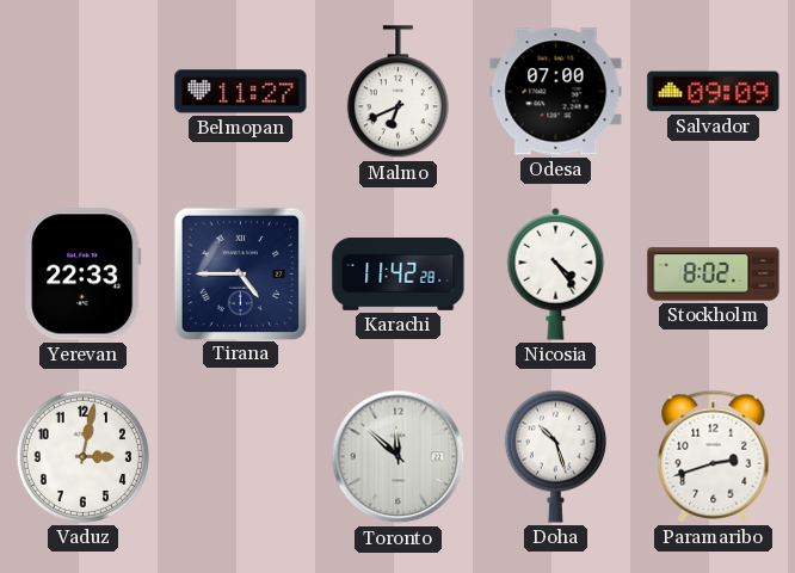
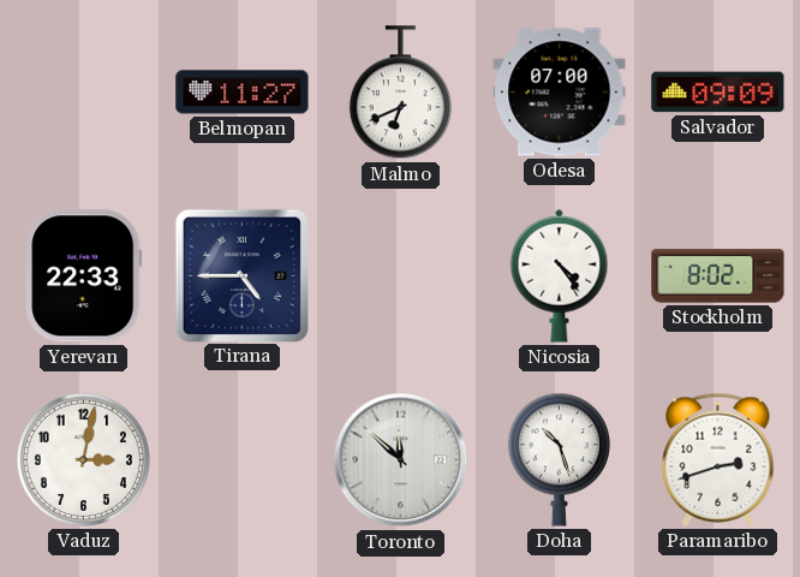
Karachi: 11:42 -> none (399, 273)
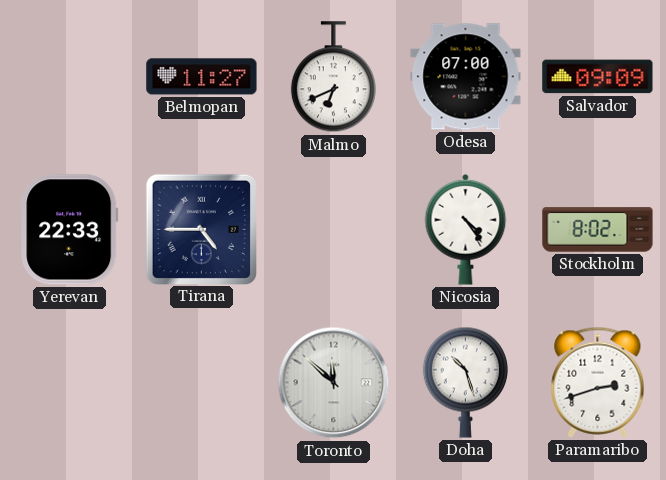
Vaduz: 3:02 -> none (83, 459)
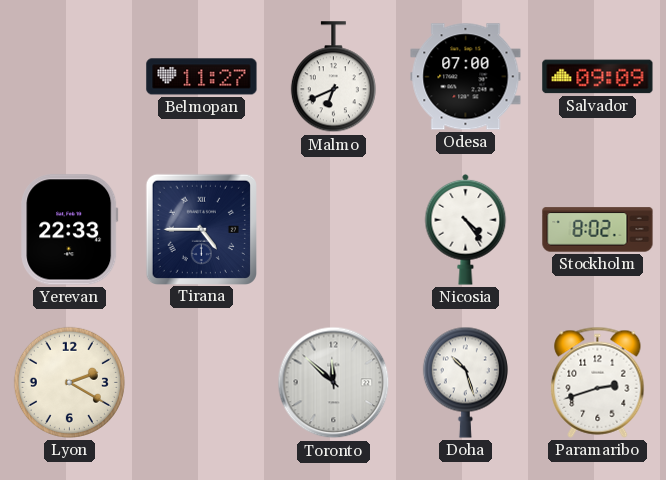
Lyon: none -> 2:20 (69, 382)
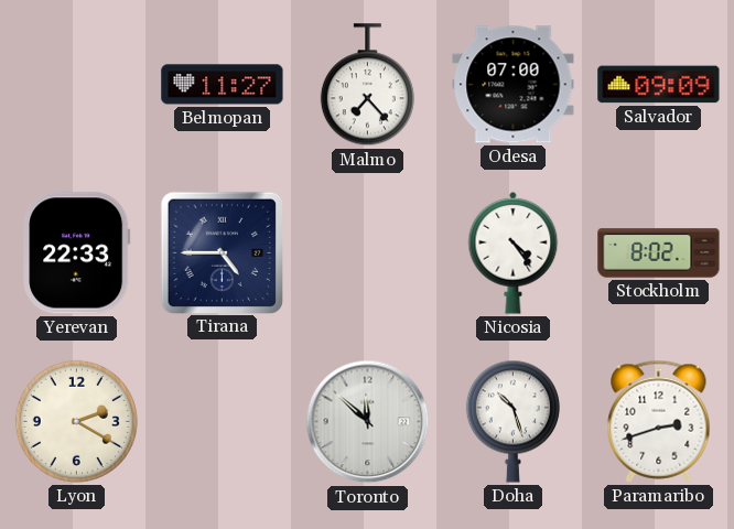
Malmo: 6:41 -> 7:23 (367, 85)
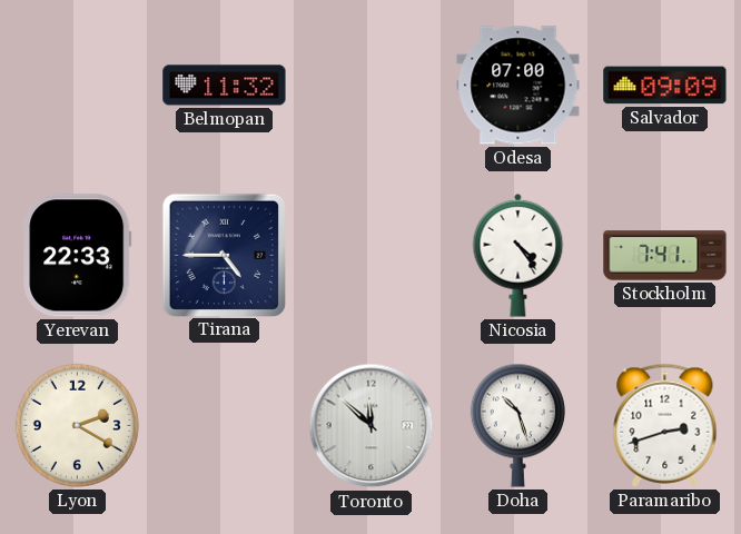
Belmopan: 11:27 -> 11:32 (225, 86)
Malmo: 7:23 -> none (367, 85)
Stockholm: 8:02 -> 7:41 (665, 256)
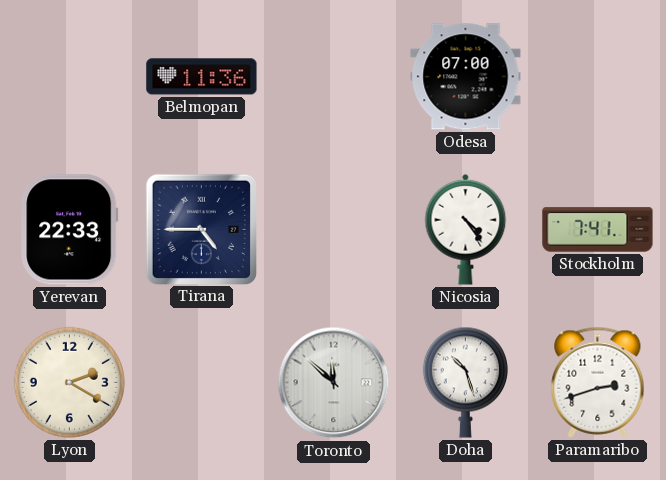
Belmopan: 11:32 -> 11:36 (202, 77)
Salvador: 09:09 -> none (665, 86)
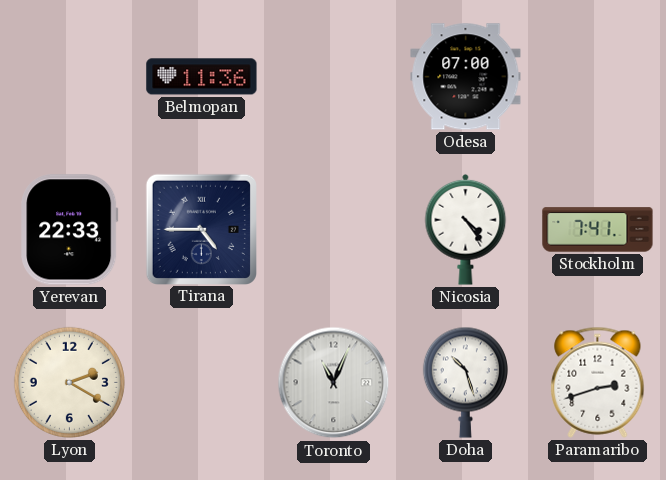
Toronto: 11:52 -> 11:04 (334, 383)
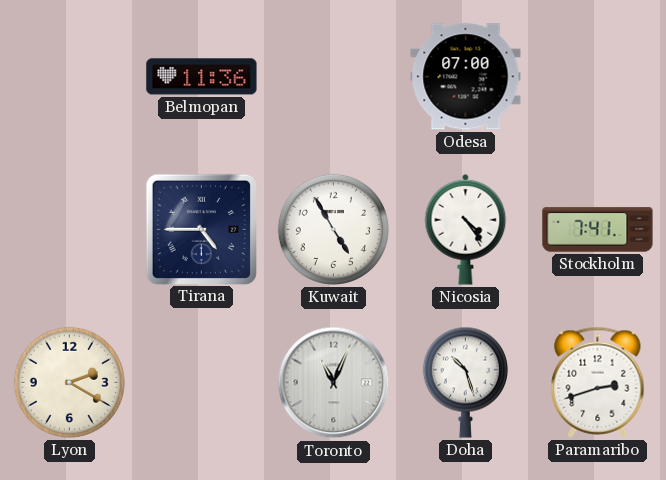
Yerevan: 22:33 -> none (70, 230)
Kuwait: none -> 4:55 (333, 229)
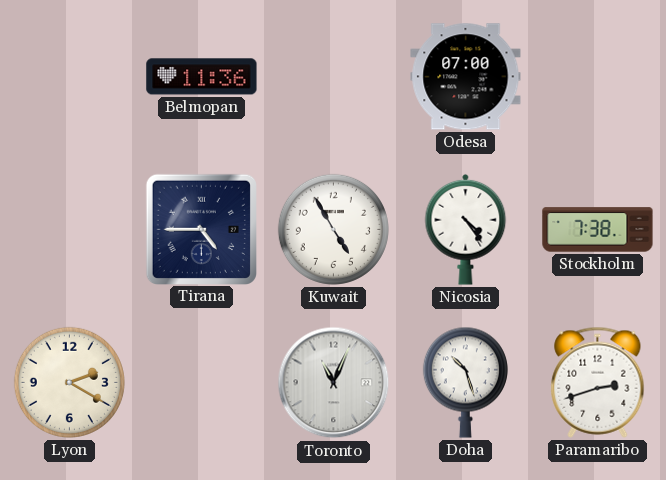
Stockholm: 7:41 -> 7:38 (598, 230)
